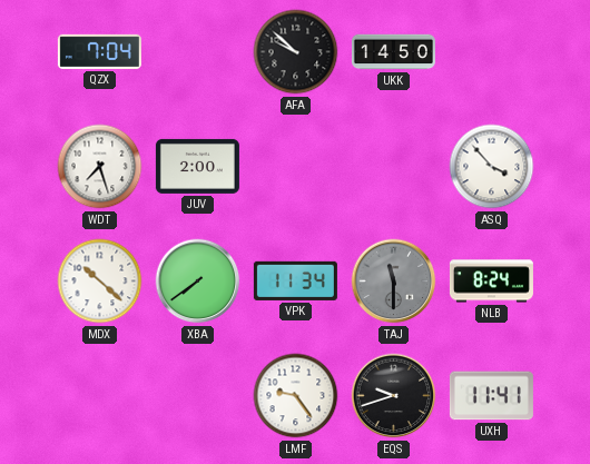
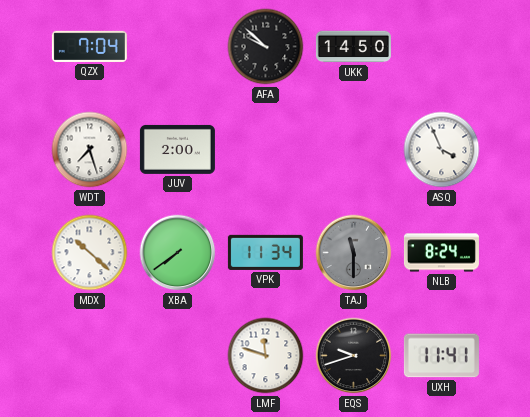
ASQ: 3:53 -> 3:56 (442, 150)
LMF: 9:24 -> 11:48 (266, 356)
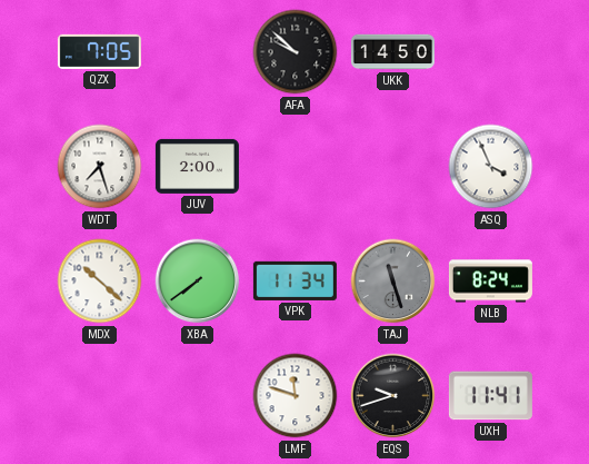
QZX: 7:04 -> 7:05 (99, 51)
TAJ: 11:30 -> 11:27 (393, 282)
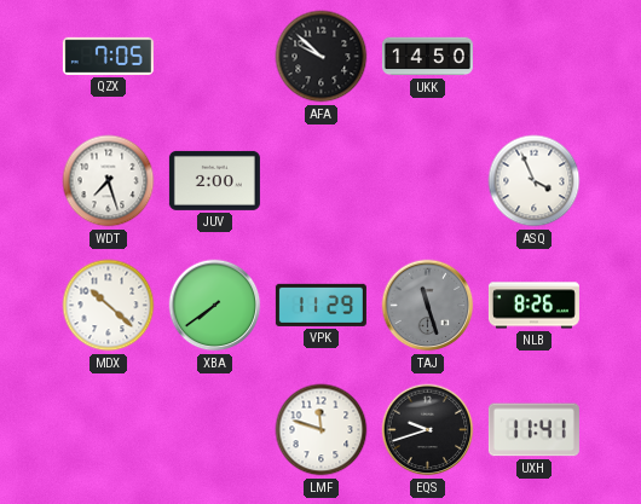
VPK: 11:34 -> 11:29 (320, 305)
NLB: 8:24 -> 8:26 (533, 306)
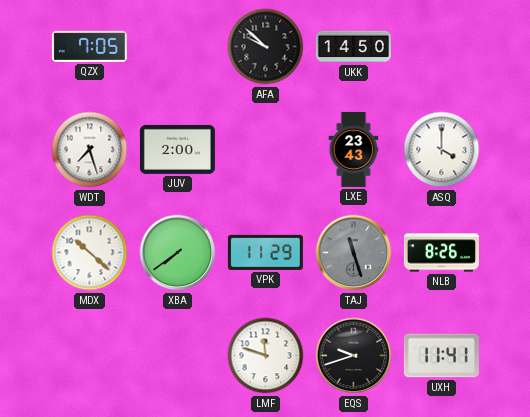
LXE: none -> 23:43 (354, 149)
ASQ: 3:56 -> 4:00 (442, 150)
